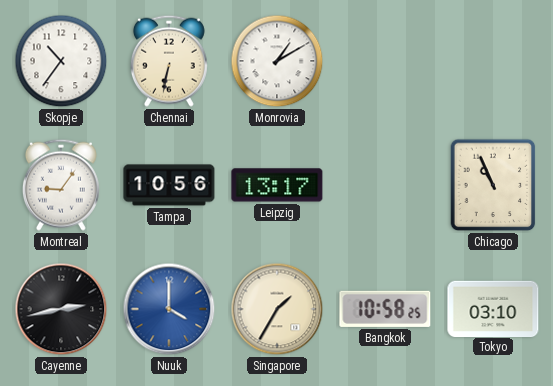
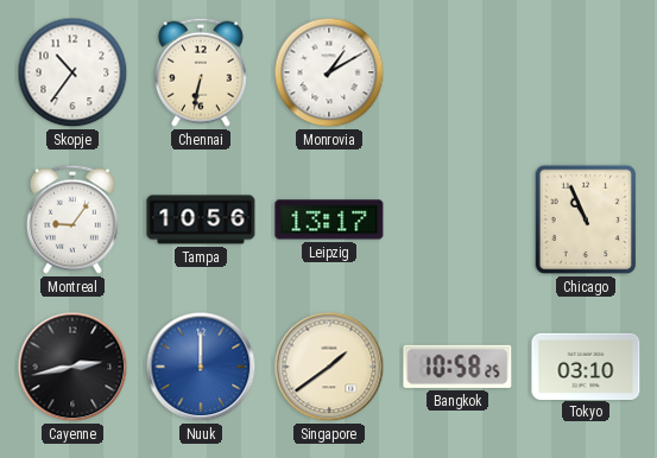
Nuuk: 4:00 -> 12:00 (201, 367)
Singapore: 1:35 -> 1:39 (329, 367)
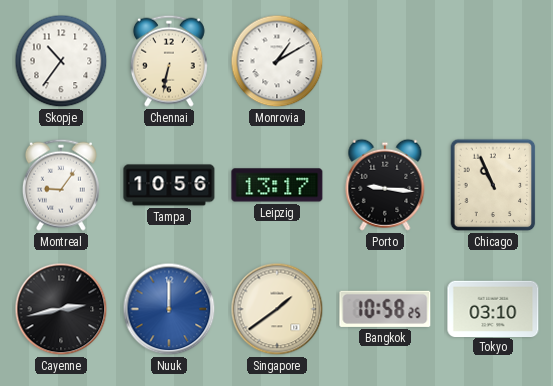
Porto: none -> 9:16 (385, 185)
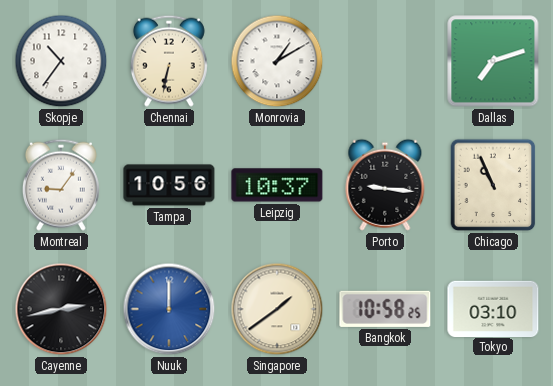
Dallas: none -> 7:12 (493, 61)
Leipzig: 13:17 -> 10:37 (277, 185)
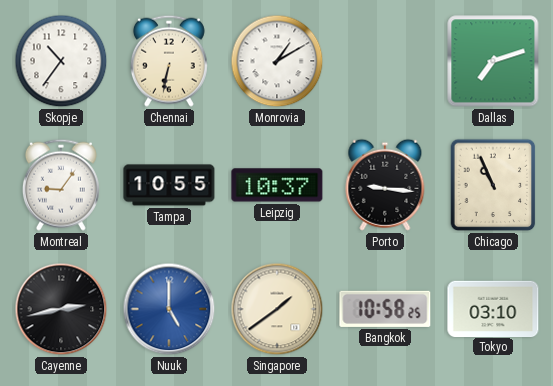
Tampa: 10:56 -> 10:55 (169, 185)
Nuuk: 12:00 -> 5:00 (169, 309)
